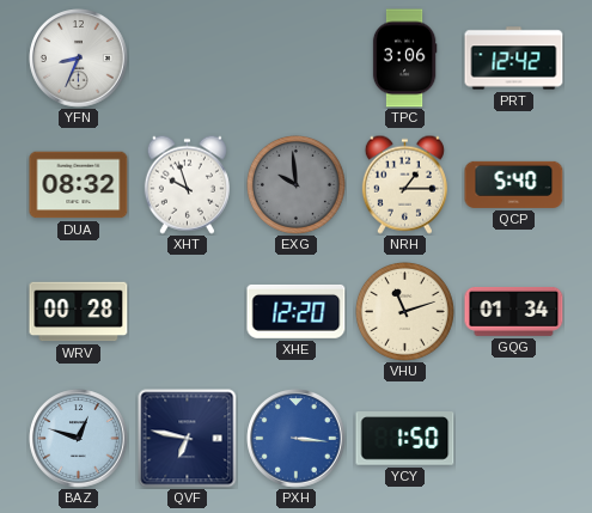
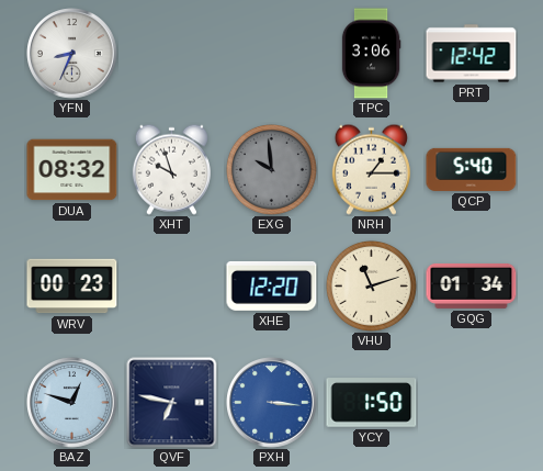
WRV: 00:28 -> 00:23 (72, 287)
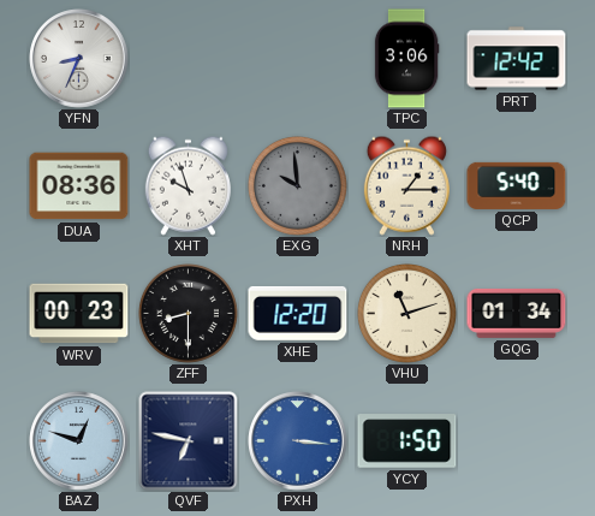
DUA: 08:32 -> 08:36 (79, 186)
ZFF: none -> 8:30 (188, 313)
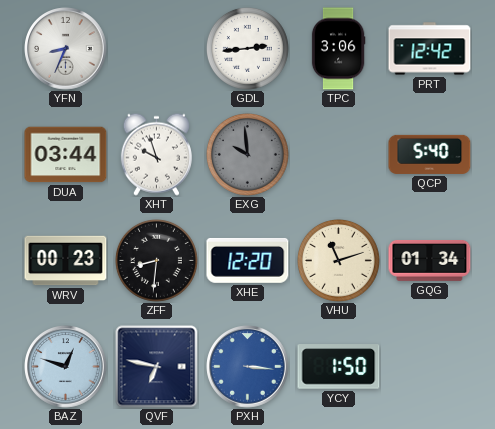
GDL: none -> 2:44 (247, 48)
DUA: 08:36 -> 03:44 (66, 155)
NRH: 1:15 -> none (406, 185)
ZFF: 8:30 -> 8:31 (156, 260)
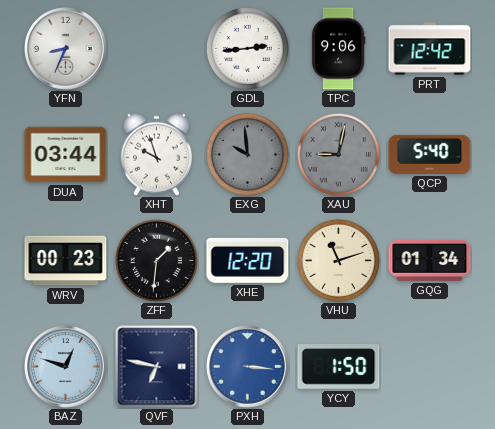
TPC: 3:06 -> 9:06 (338, 49)
XAU: none -> 9:02 (338, 154)
ZFF: 8:31 -> 1:31 (156, 260)
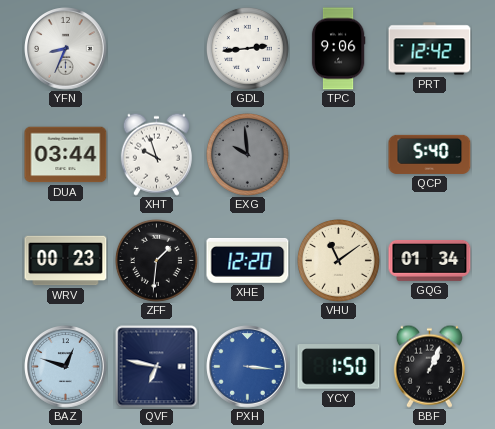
XAU: 9:02 -> none (338, 154)
VHU: 11:12 -> 11:09 (338, 260)
BBF: none -> 1:04 (429, 366)
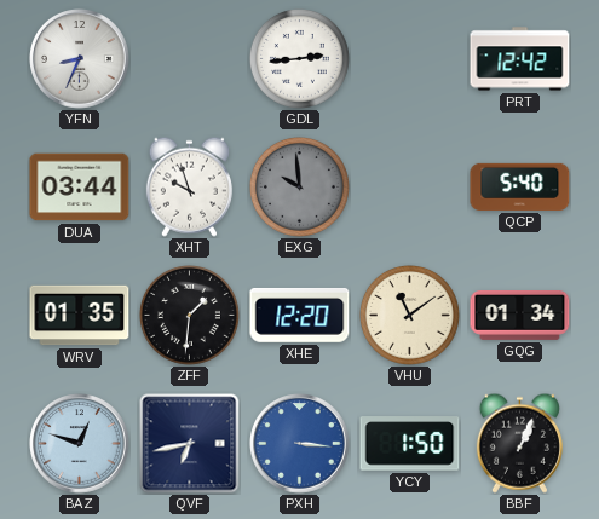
TPC: 9:06 -> none (338, 49)
WRV: 00:23 -> 01:35 (80, 316)
QVF: 6:47 -> 6:43 (190, 444)
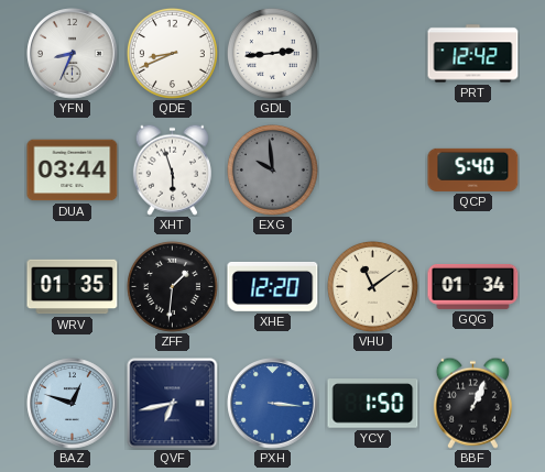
QDE: none -> 8:41 (172, 53)
XHT: 9:57 -> 5:57 (172, 169)
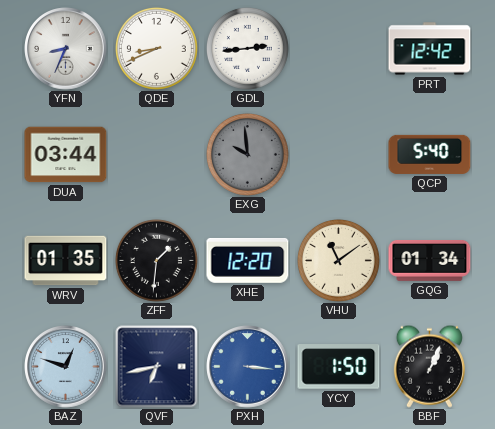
XHT: 5:57 -> none (172, 169)
